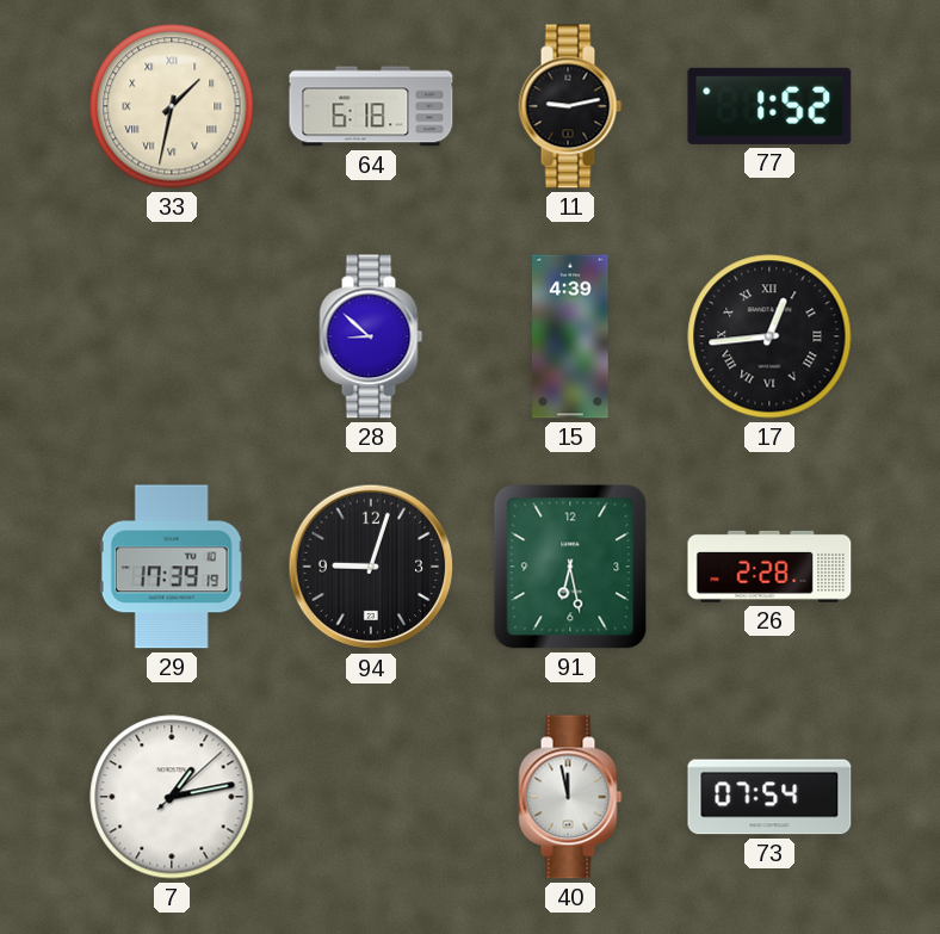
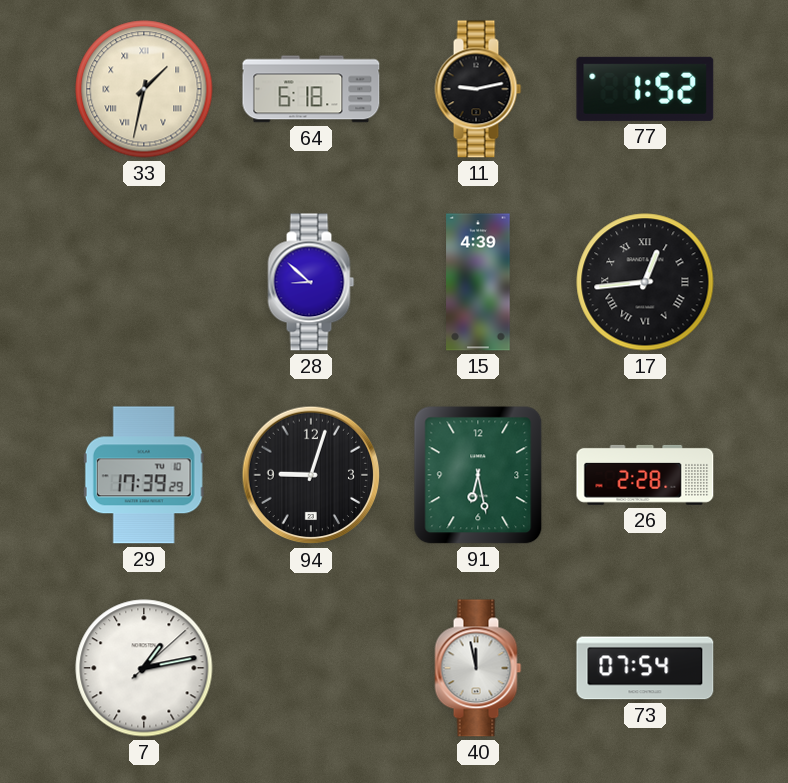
29: 17:39:19 -> 17:39:29 (144, 475)
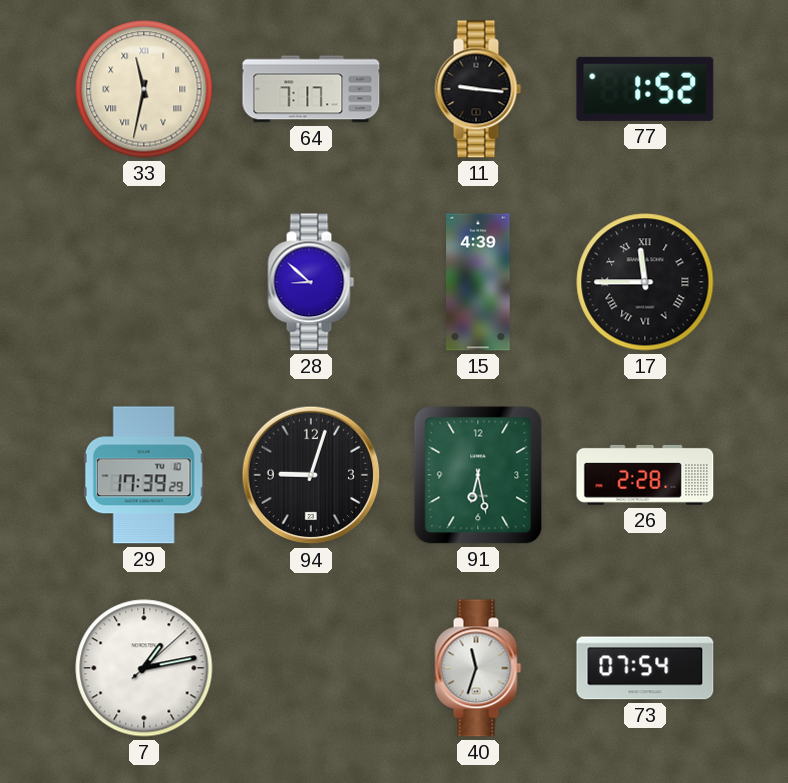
33: 1:32 -> 11:32 (144, 89)
64: 6:18 -> 7:17 (311, 89)
11: 9:13 -> 9:16 (478, 89)
17: 12:44 -> 11:45 (645, 282)
40: 11:58 -> 11:33 (478, 668)
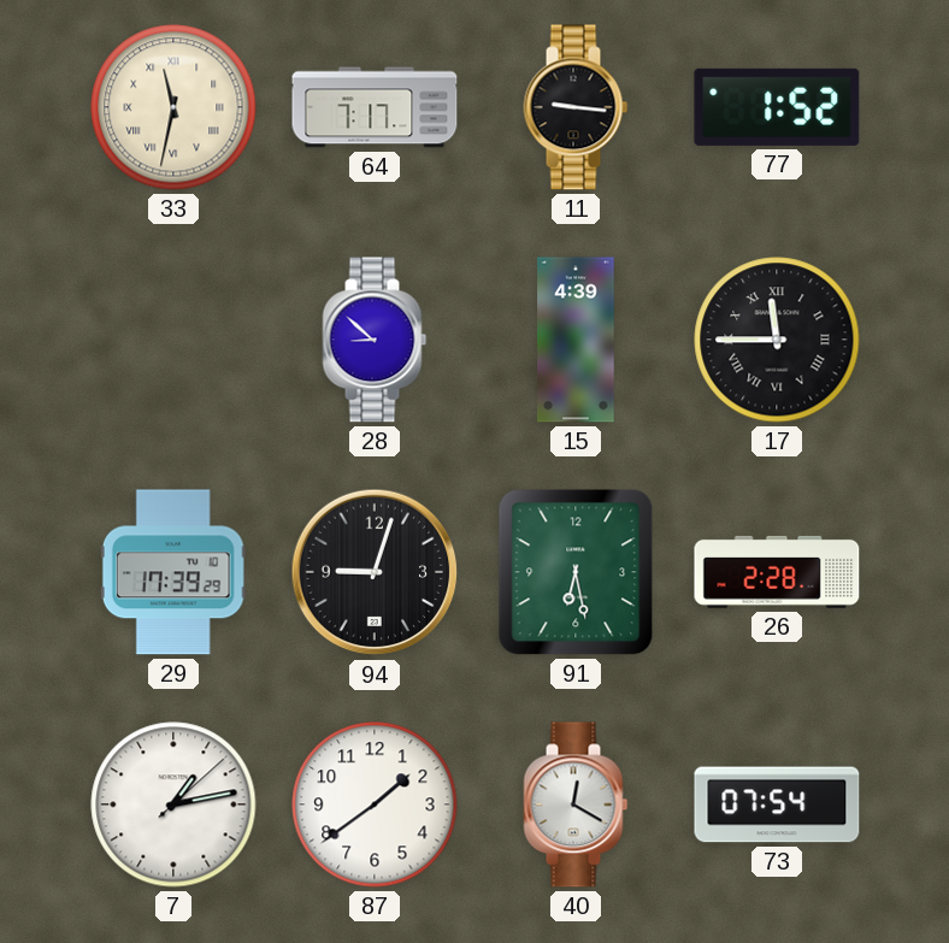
87: none -> 1:39 (375, 805)
40: 11:33 -> 12:20 (576, 805)
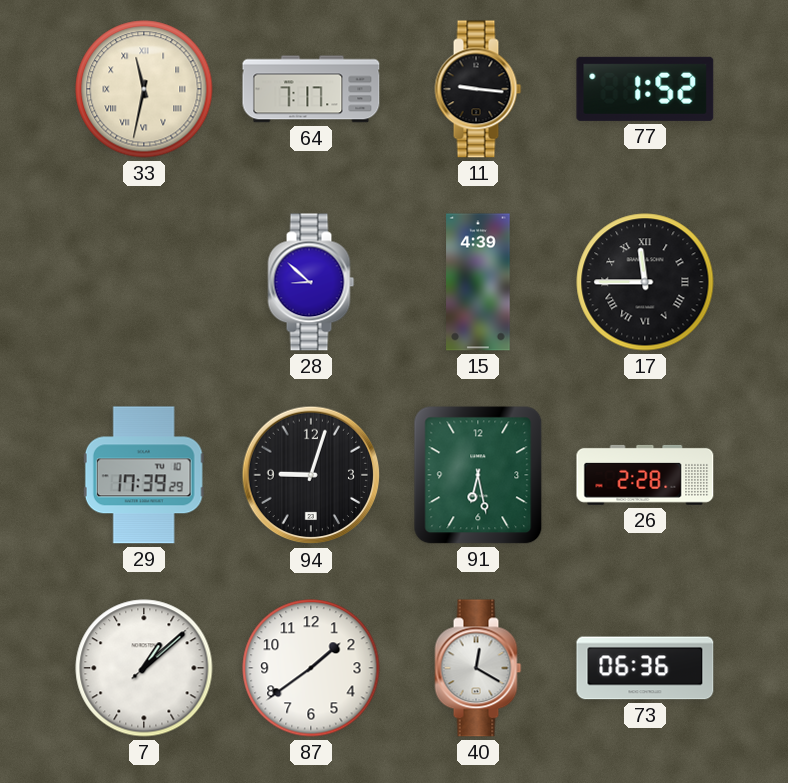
7: 1:13 -> 1:08 (144, 668)
73: 07:54 -> 06:36 (645, 668)
